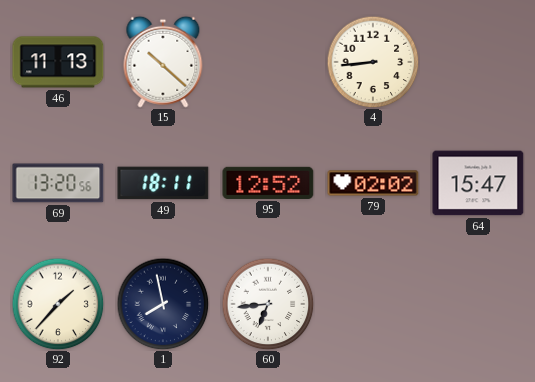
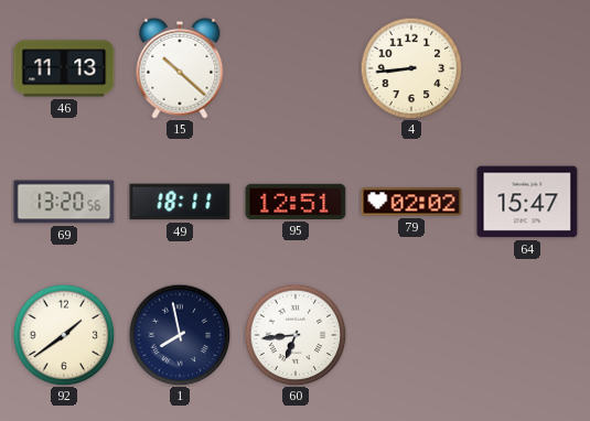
95: 12:52 -> 12:51 (296, 202)
92: 1:37 -> 1:39 (64, 335)
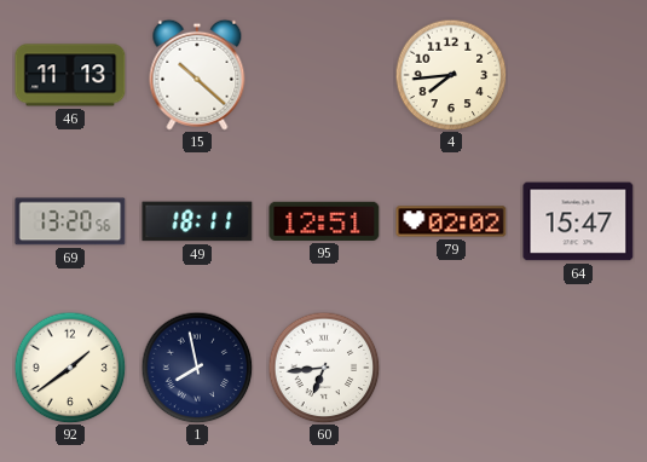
4: 8:44 -> 7:44 (451, 75)
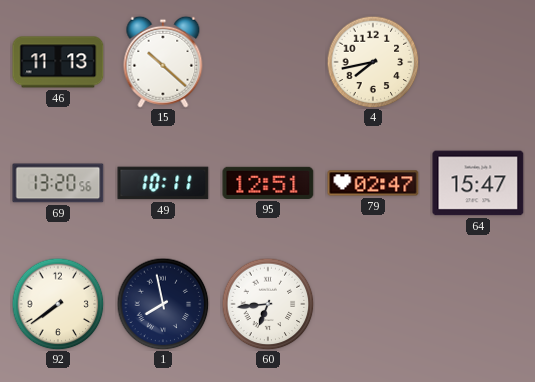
4: 7:44 -> 7:43 (373, 62)
49: 18:11 -> 10:11 (163, 183)
79: 02:02 -> 02:47 (373, 183)
92: 1:39 -> 7:39 (58, 304)
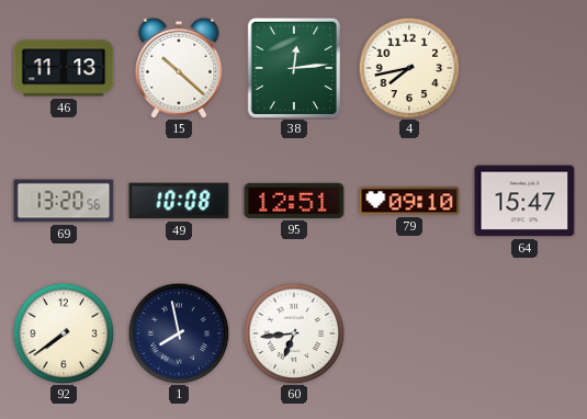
38: none -> 12:14 (293, 68)
49: 10:11 -> 10:08 (179, 201)
79: 02:47 -> 09:10 (409, 201)
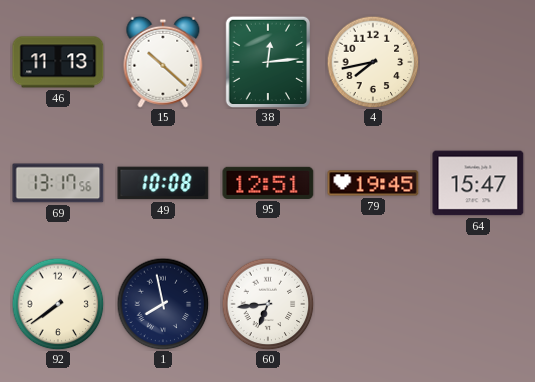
69: 13:20 -> 13:17 (58, 183)
79: 09:10 -> 19:45 (373, 183)
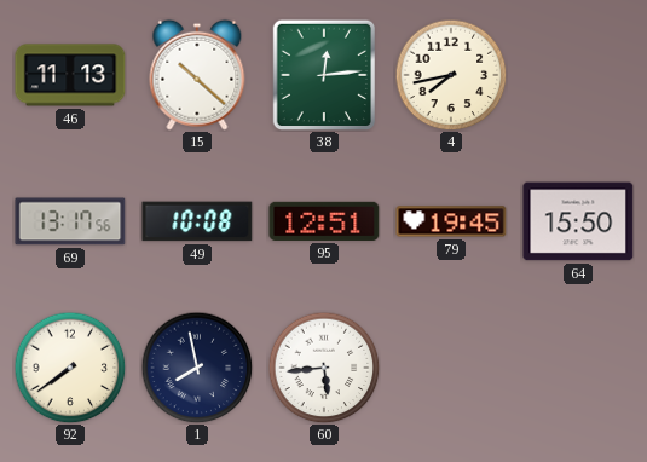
64: 15:47 -> 15:50 (578, 221)
60: 6:44 -> 5:44 (324, 368)
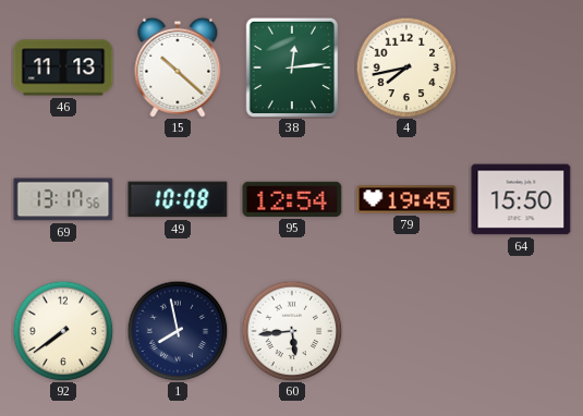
95: 12:51 -> 12:54 (292, 199)
